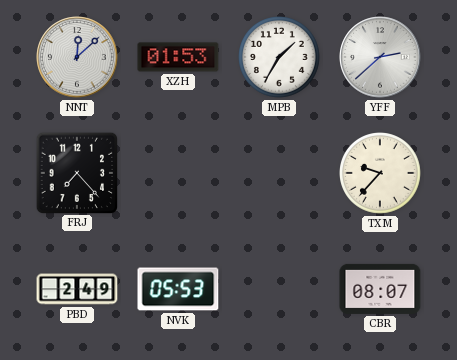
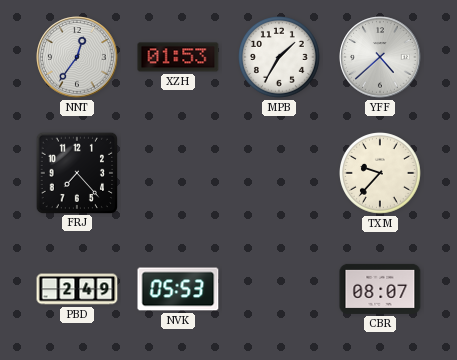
NNT: 12:08 -> 12:36 (77, 57)
YFF: 2:38 -> 4:38 (380, 57)
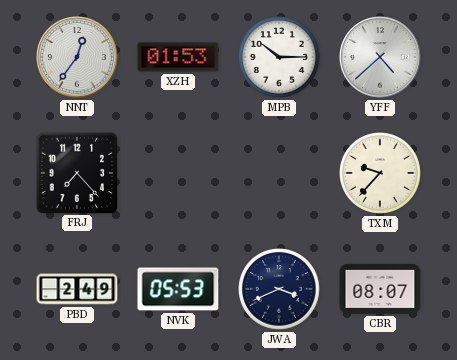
MPB: 1:35 -> 10:15 (280, 58)
JWA: none -> 3:41 (280, 290)
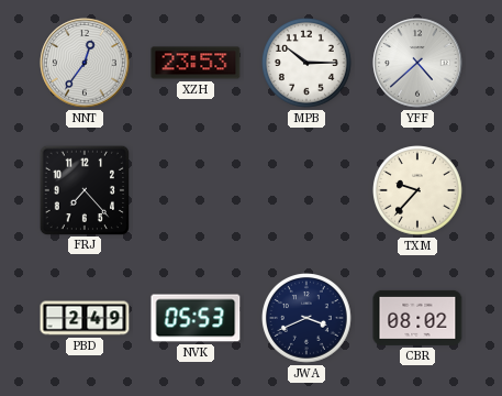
XZH: 01:53 -> 23:53 (196, 63)
CBR: 08:07 -> 08:02 (417, 318)
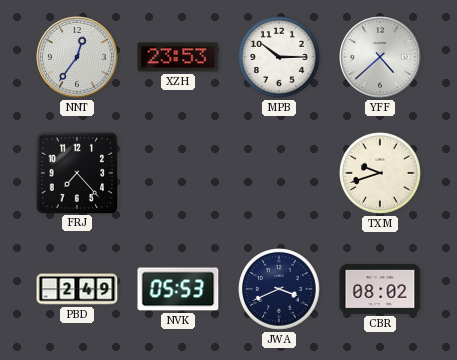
TXM: 9:37 -> 9:42 (381, 174)
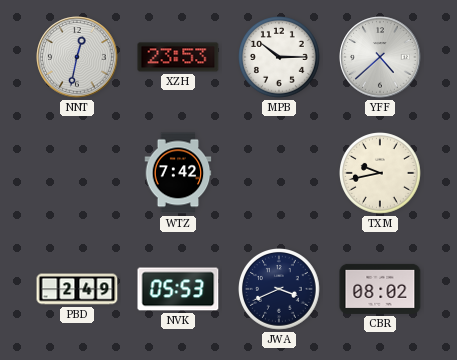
NNT: 12:36 -> 12:32 (77, 57)
FRJ: 7:23 -> none (76, 172)
WTZ: none -> 7:42 (178, 173)
TXM: 9:42 -> 9:43 (381, 174)
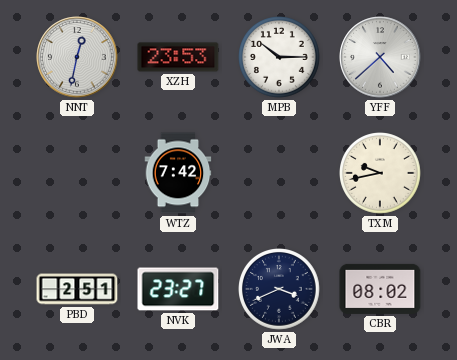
PBD: 2:49 -> 2:51 (77, 289)
NVK: 05:53 -> 23:27 (178, 289)
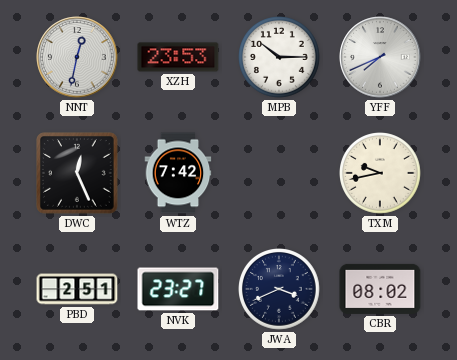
YFF: 4:38 -> 7:41 (380, 57)
DWC: none -> 12:26 (78, 174)
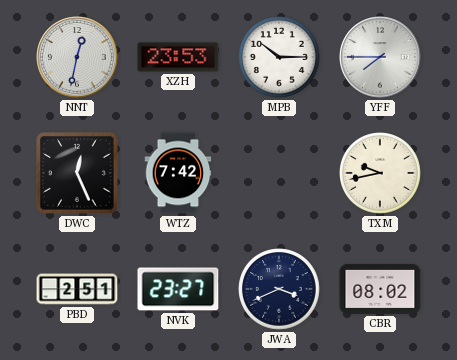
YFF: 7:41 -> 7:45 (380, 57)
